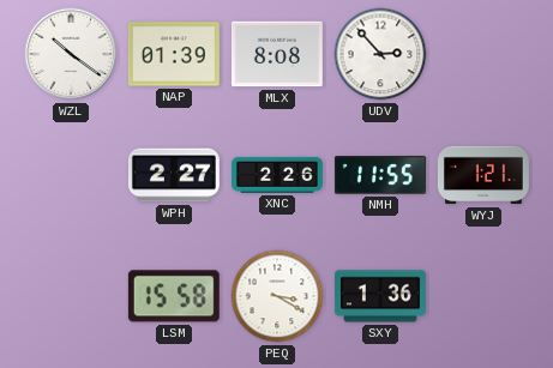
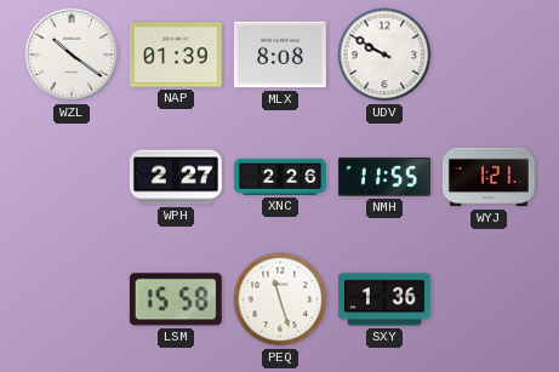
UDV: 2:53 -> 9:50 (384, 55)
PEQ: 3:20 -> 11:27 (280, 299)
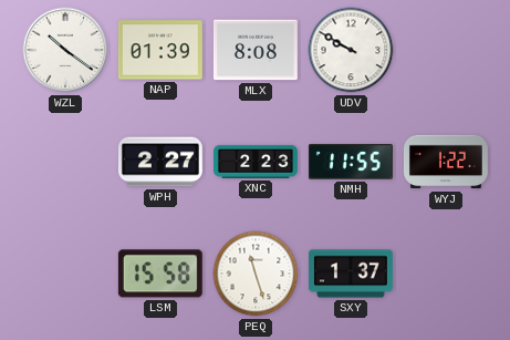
XNC: 2:26 -> 2:23 (256, 162)
WYJ: 1:21 -> 1:22 (446, 162)
SXY: 1:36 -> 1:37 (351, 274)
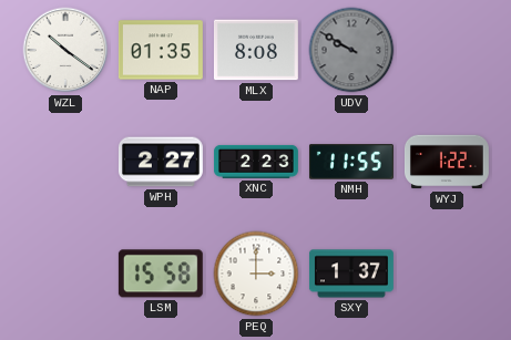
NAP: 01:39 -> 01:35 (161, 50)
UDV dial: white -> grey (351, 50)
PEQ: 11:27 -> 3:00 (256, 274)
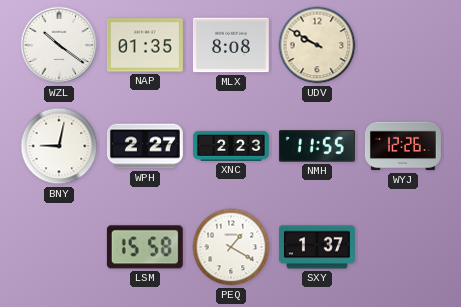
UDV dial: grey -> cream (317, 45)
BNY: none -> 9:02 (59, 146)
WYJ: 1:22 -> 12:26 (403, 146)
PEQ: 3:00 -> 1:20 (231, 247)
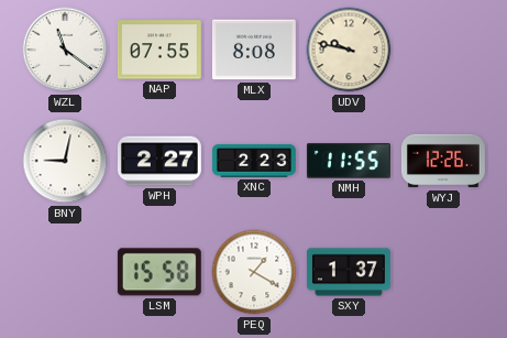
WZL: 10:21 -> 11:21 (65, 50)
NAP: 01:35 -> 07:55 (159, 50)
UDV: 9:50 -> 9:47 (349, 50)
